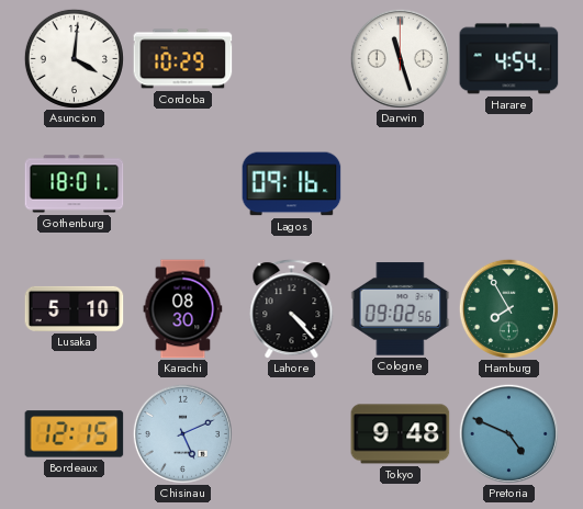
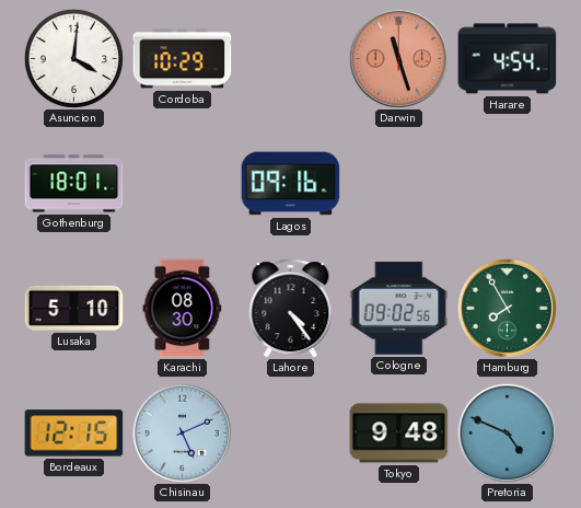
Darwin dial: white -> salmon (398, 58)
Lahore: 4:23 -> 4:24 (291, 309)
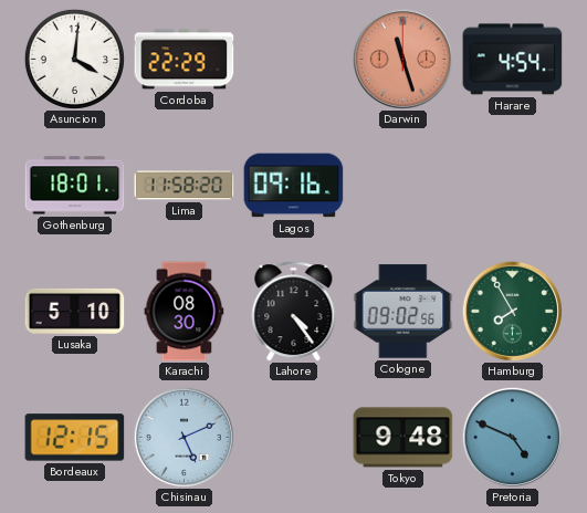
Cordoba: 10:29 -> 22:29 (185, 60)
Lima: none -> 11:58 (185, 186)
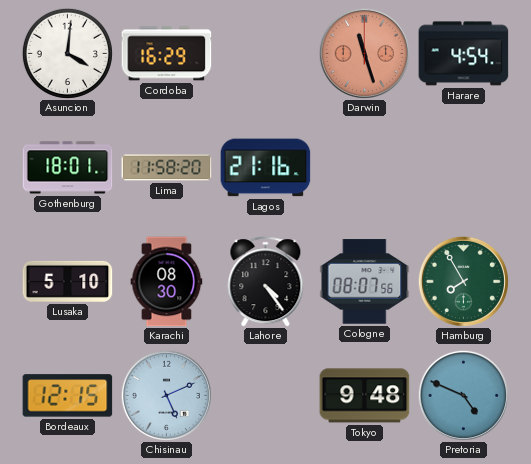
Cordoba: 22:29 -> 16:29 (167, 54)
Lagos: 09:16 -> 21:16 (266, 168)
Cologne: 09:02 -> 08:07 (365, 282)
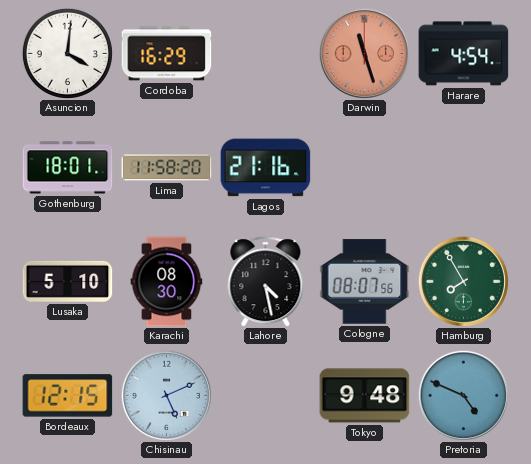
Lahore: 4:24 -> 4:28 (266, 282)
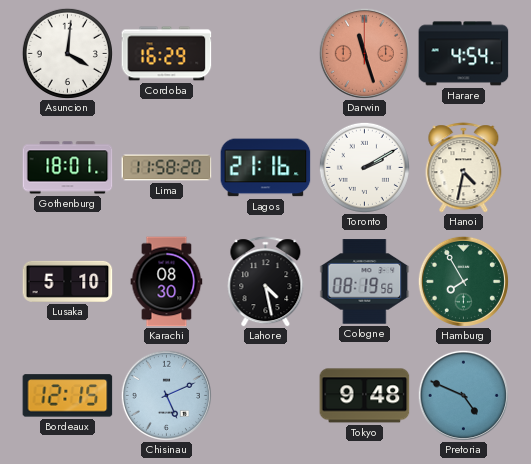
Toronto: none -> 2:10 (364, 167)
Hanoi: none -> 4:32 (464, 168)
Cologne: 08:07 -> 08:19 (365, 282)
